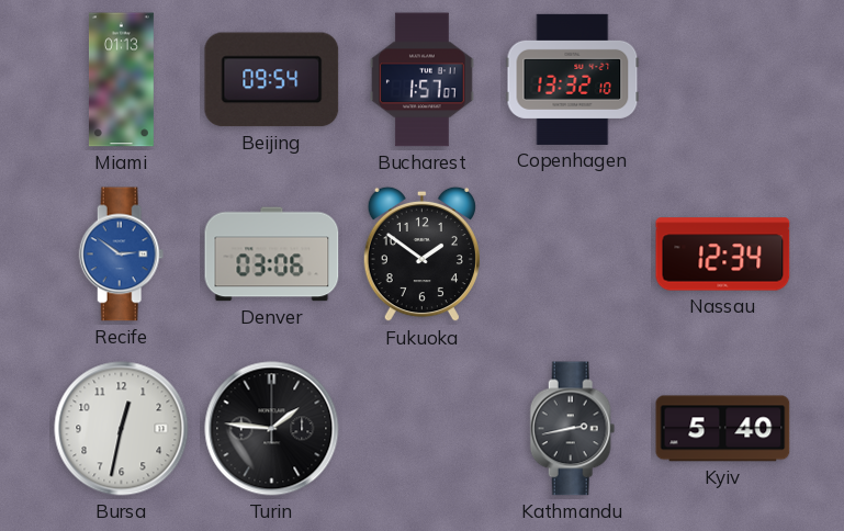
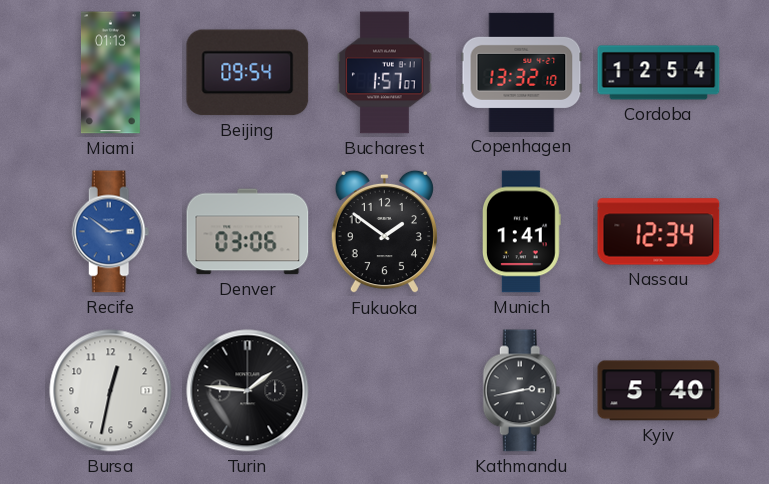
Cordoba: none -> 12:54 (659, 73)
Munich: none -> 1:41 (521, 232)
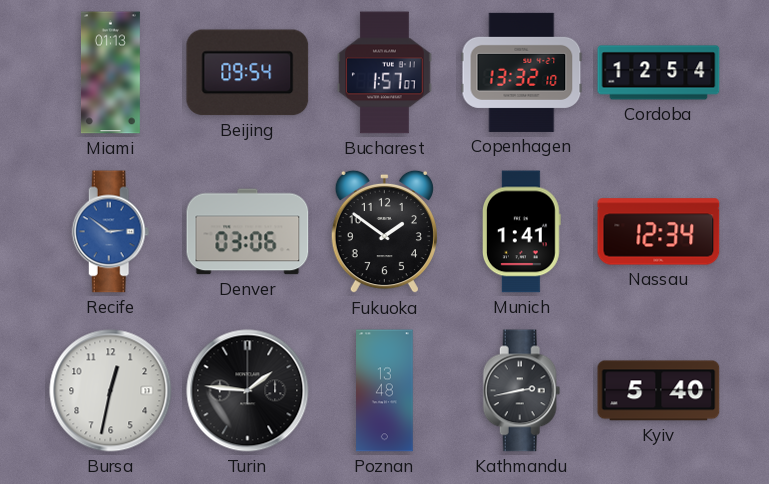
Poznan: none -> 13:48 (385, 391)
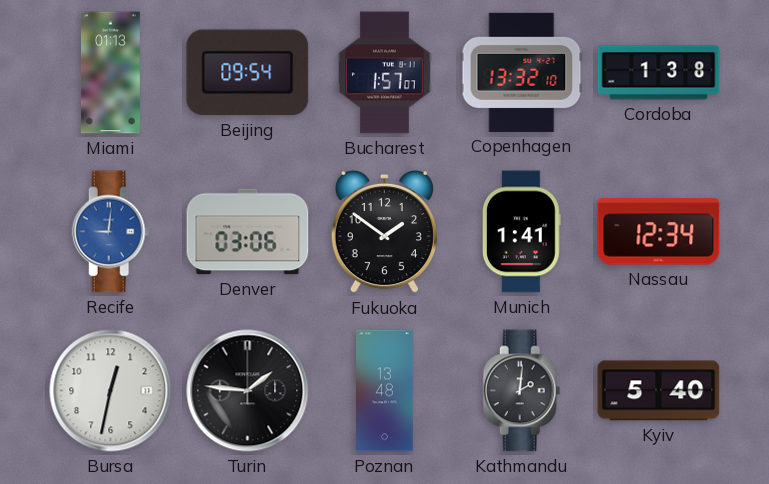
Cordoba: 12:54 -> 1:38 (659, 73)
Recife: 2:51 -> 9:01 (111, 232)
Kathmandu: 2:43 -> 2:01 (522, 391)
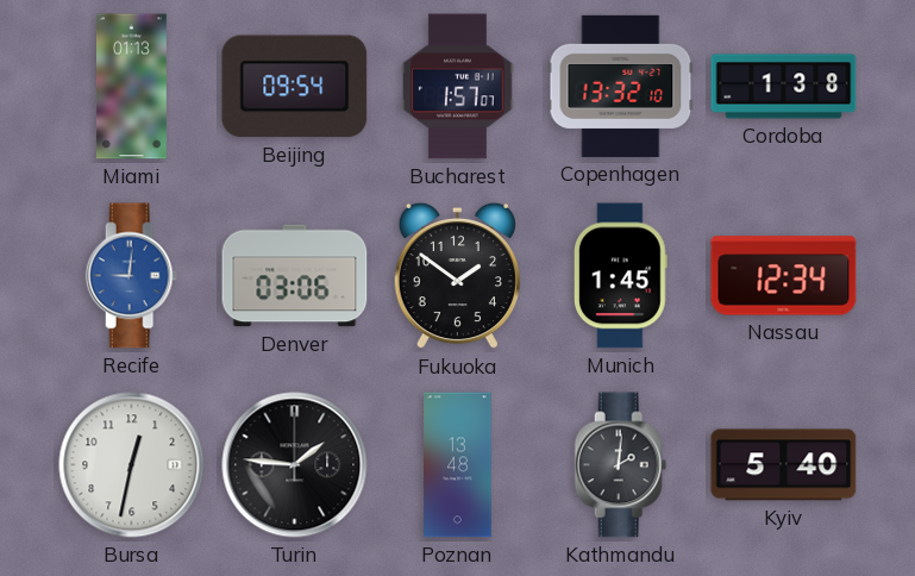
Munich: 1:41 -> 1:45 (620, 276)
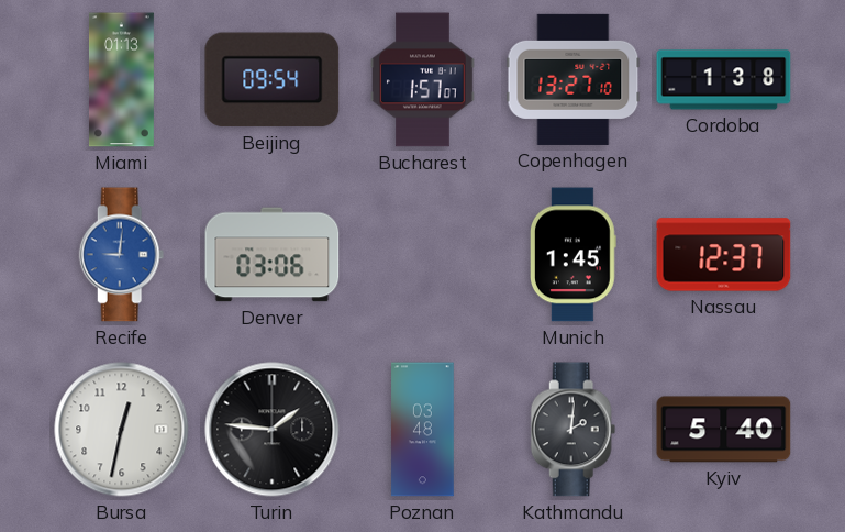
Copenhagen: 13:32 -> 13:27 (574, 79)
Fukuoka: 1:51 -> none (457, 276)
Nassau: 12:34 -> 12:37 (724, 255)
Poznan: 13:48 -> 03:48 (423, 430)
